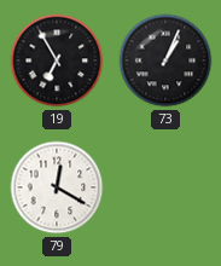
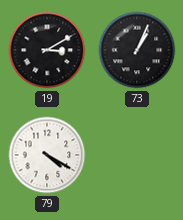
19: 6:55 -> 3:10 (47, 50)
79: 12:20 -> 4:20 (47, 155)
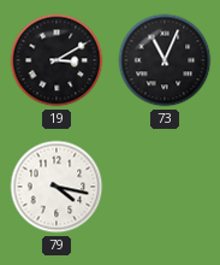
73: 1:04 -> 11:04 (165, 60)
79: 4:20 -> 4:17 (57, 187)
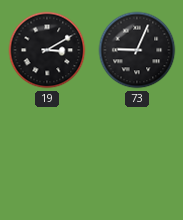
73: 11:04 -> 9:04 (137, 50)
79: 4:17 -> none (57, 187)
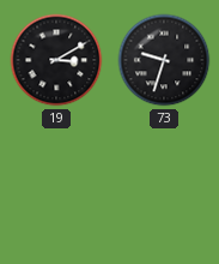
73: 9:04 -> 9:33 (164, 60)
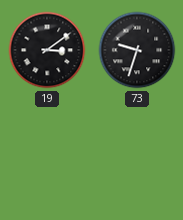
19: 3:10 -> 3:09 (47, 50)
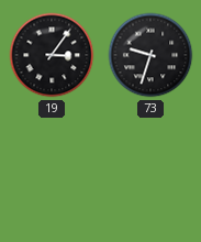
19: 3:09 -> 3:06 (52, 55)
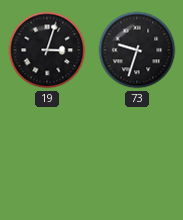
19: 3:06 -> 3:03 (47, 50)
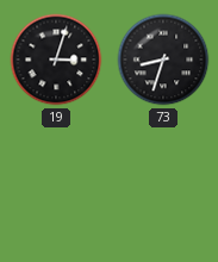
73: 9:33 -> 8:33 (163, 60)
